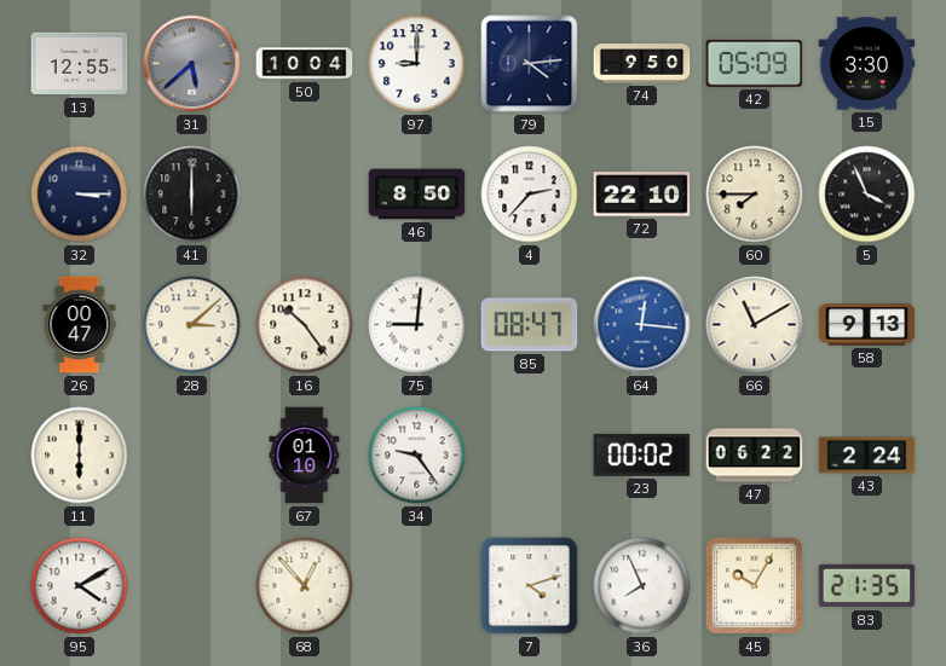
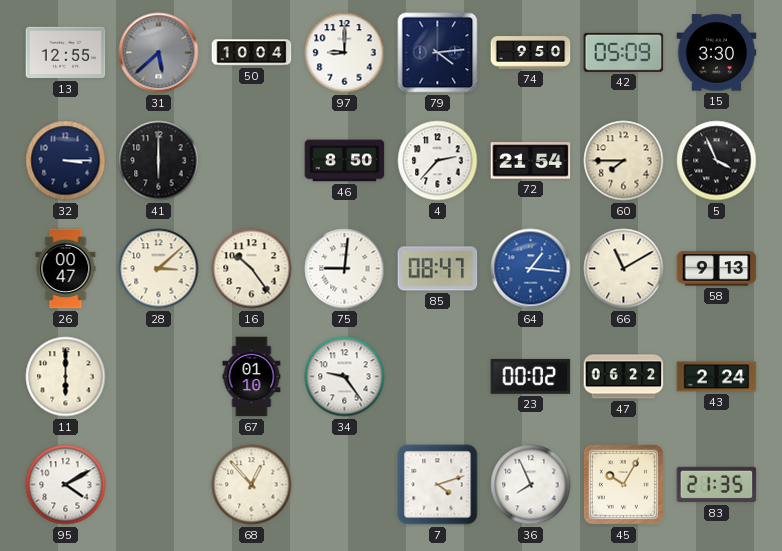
72: 22:10 -> 21:54 (531, 161)
64: 12:16 -> 1:16 (531, 269)
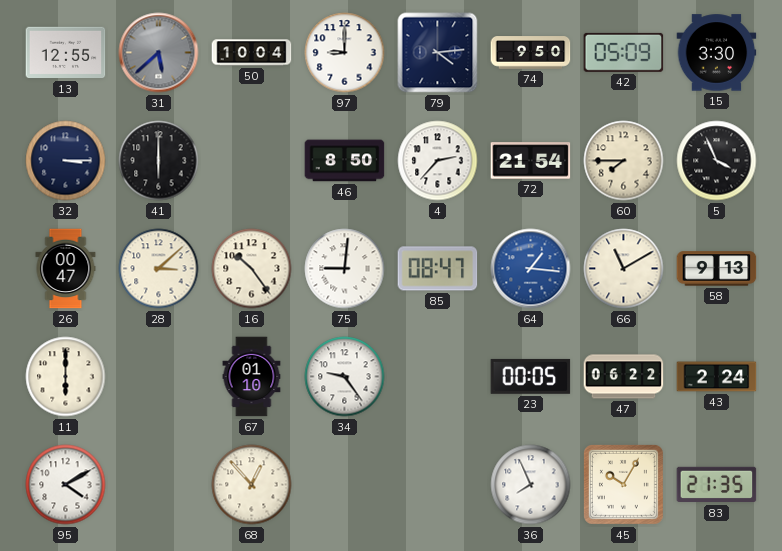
23: 00:02 -> 00:05 (531, 376)
7: 4:12 -> none (438, 485)
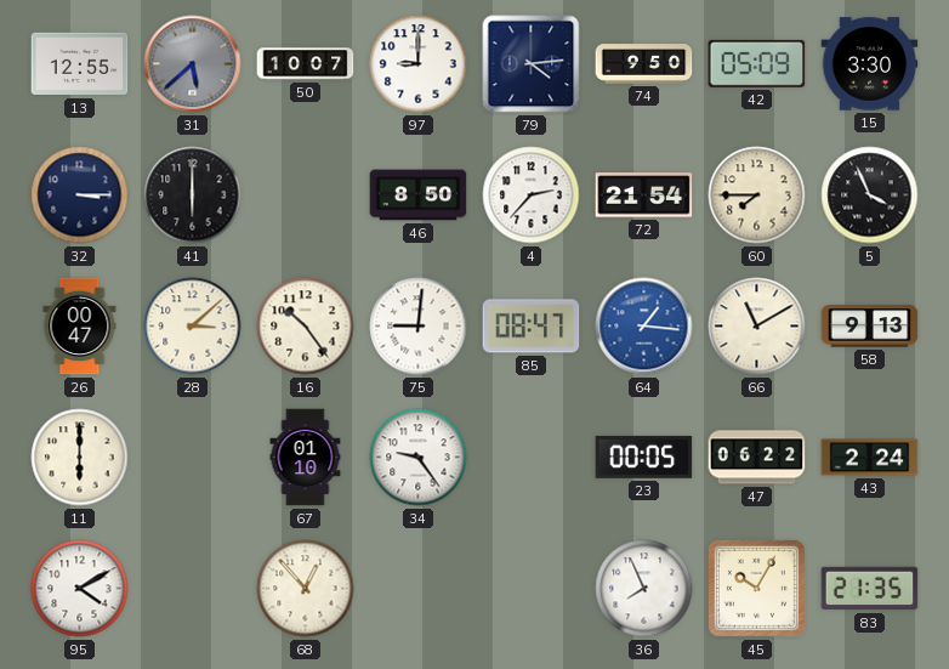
50: 10:04 -> 10:07 (306, 64)
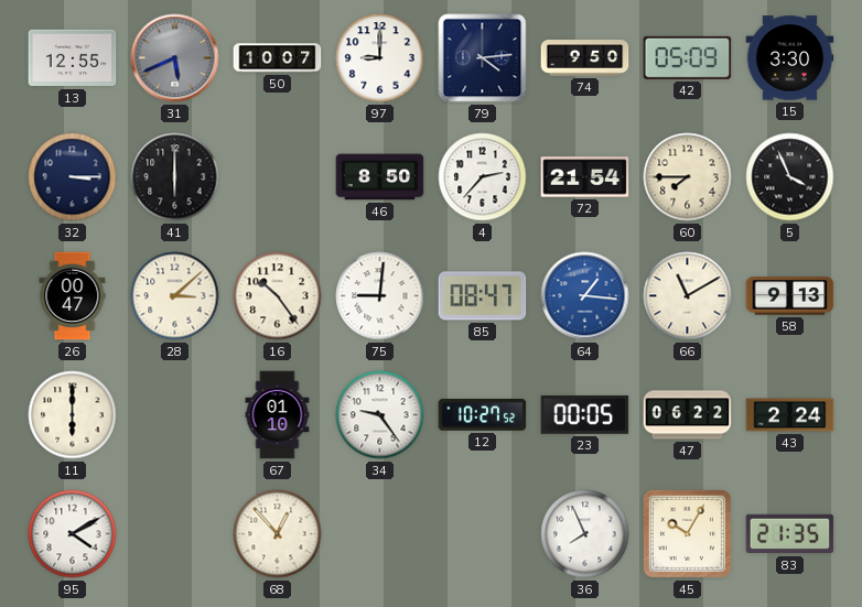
31: 5:38 -> 5:41 (175, 58)
12: none -> 10:27 (483, 415)
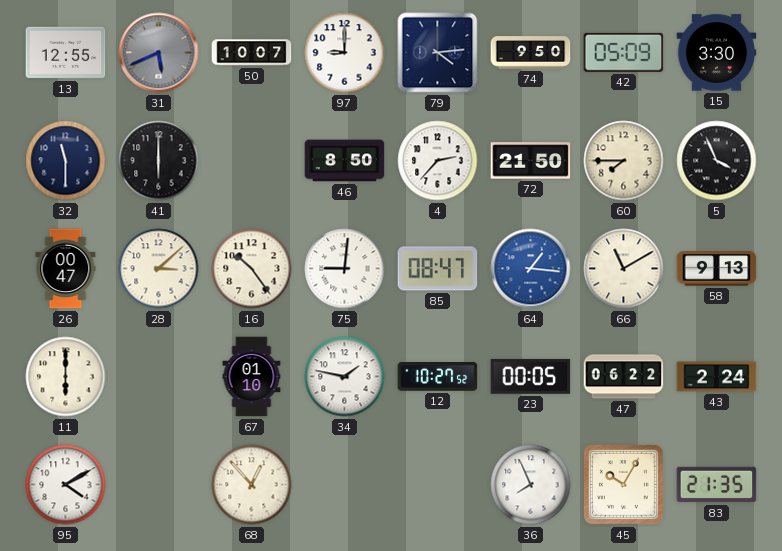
32: 3:15 -> 11:30 (66, 161)
72: 21:54 -> 21:50 (531, 161)
34: 9:24 -> 1:47 (345, 377)
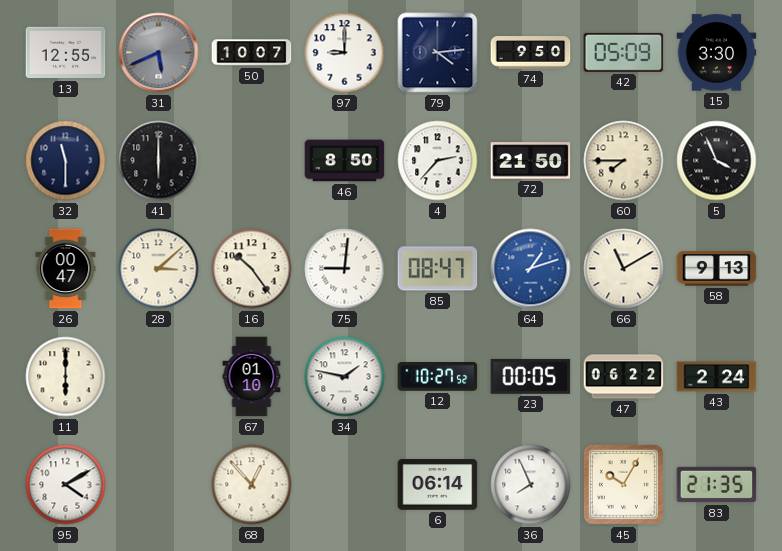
64: 1:16 -> 1:12 (531, 269)
6: none -> 06:14 (438, 485)
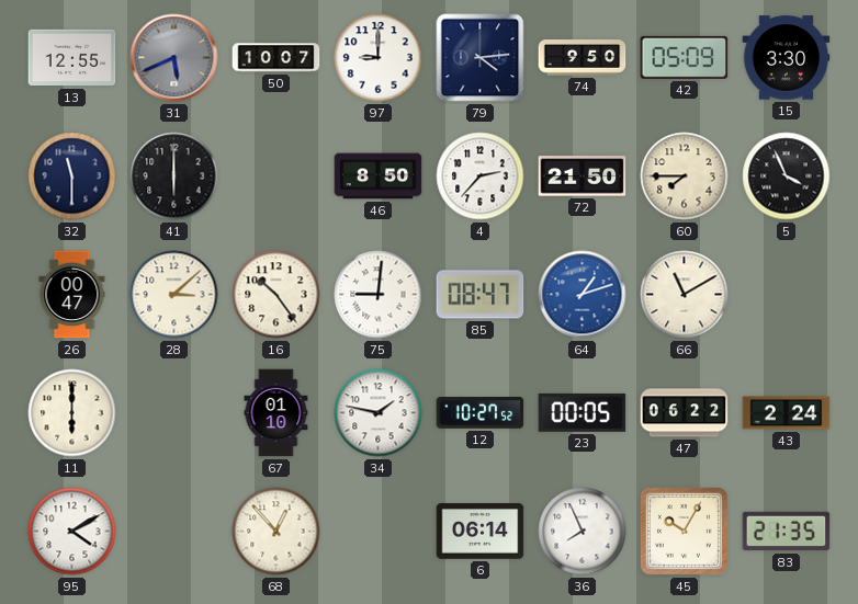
58: 9:13 -> none (717, 269)
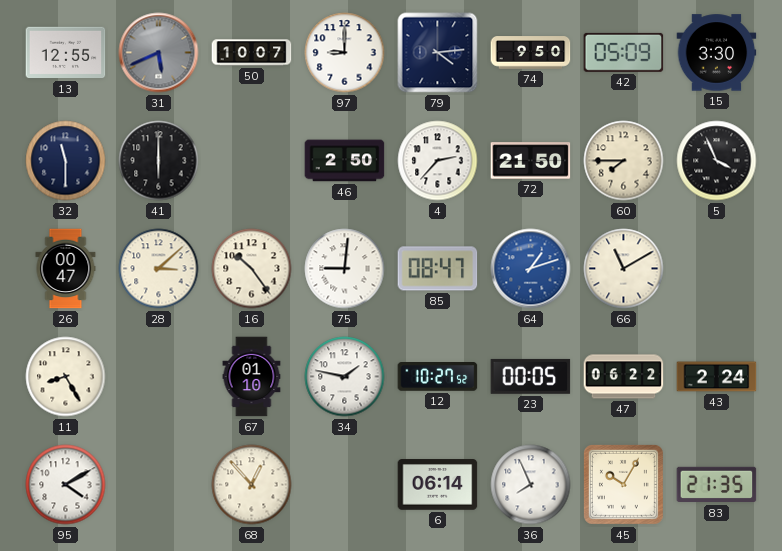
46: 8:50 -> 2:50 (345, 161)
11: 6:00 -> 8:25 (66, 377)
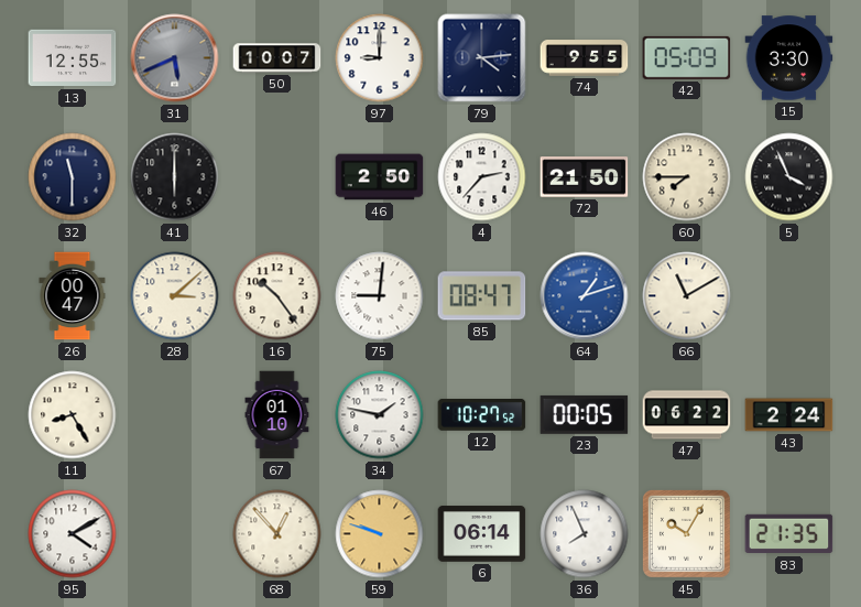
74: 9:50 -> 9:55 (585, 58)
59: none -> 9:48 (380, 534)
